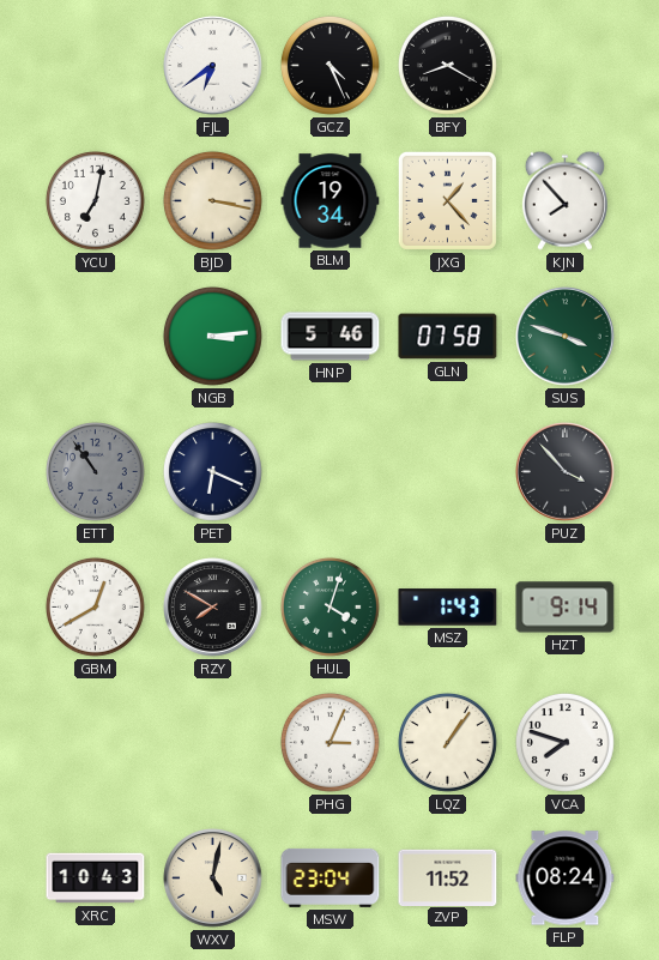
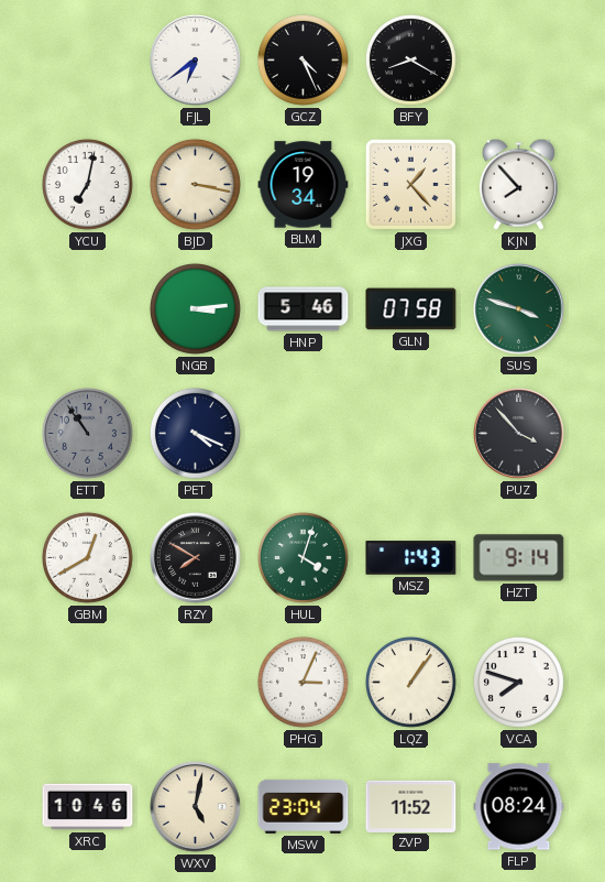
PET: 6:19 -> 4:19 (195, 433)
XRC: 10:43 -> 10:46 (88, 807)
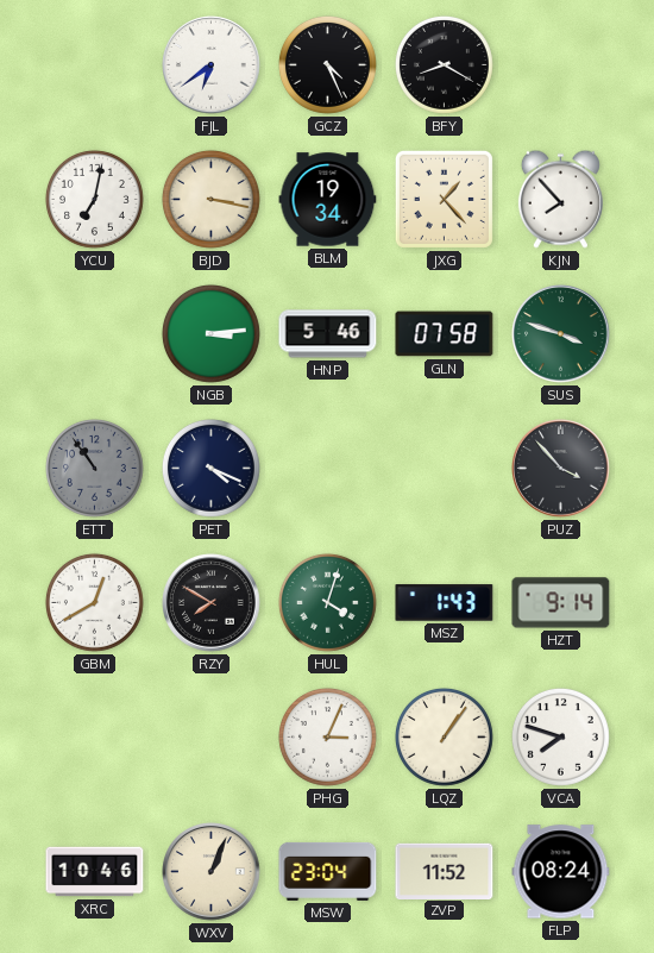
WXV: 5:02 -> 1:04 (212, 872)
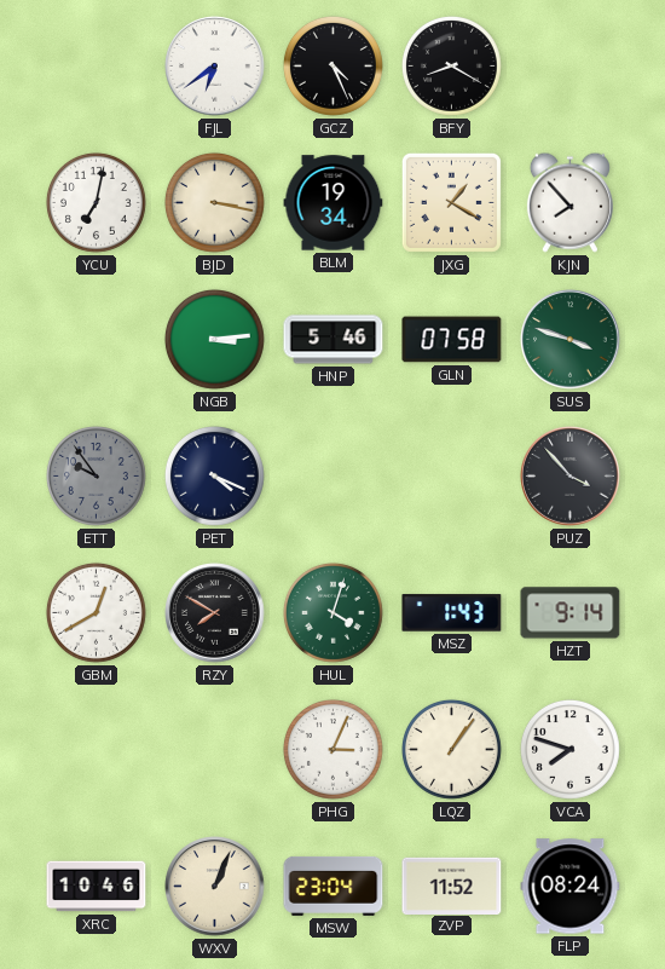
JXG: 1:23 -> 1:20 (451, 202)
ETT: 10:54 -> 9:54 (96, 475)
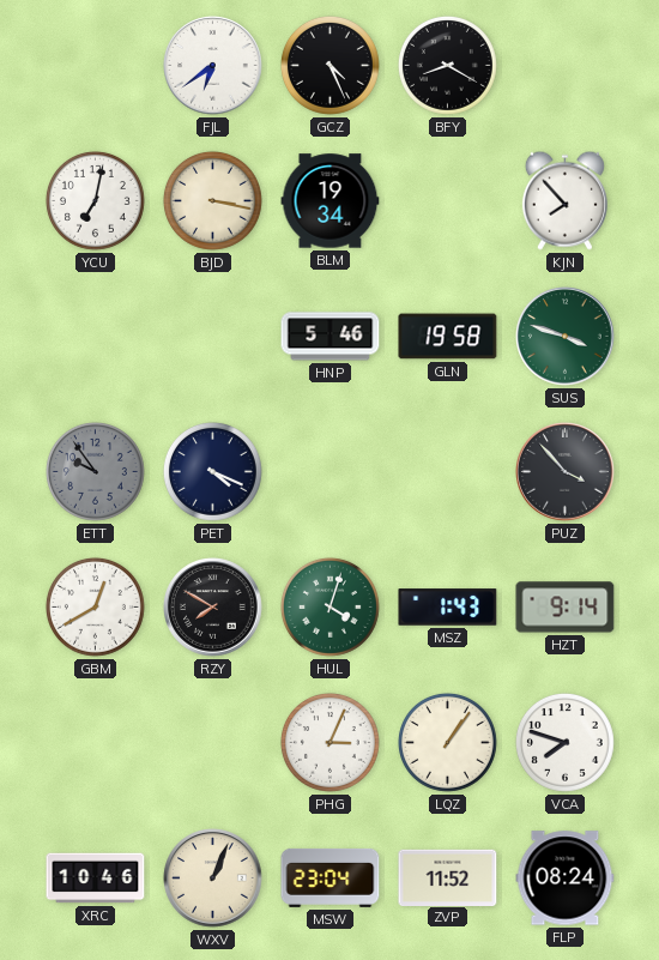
JXG: 1:20 -> none (451, 202)
NGB: 3:14 -> none (214, 339)
GLN: 07:58 -> 19:58 (448, 337)
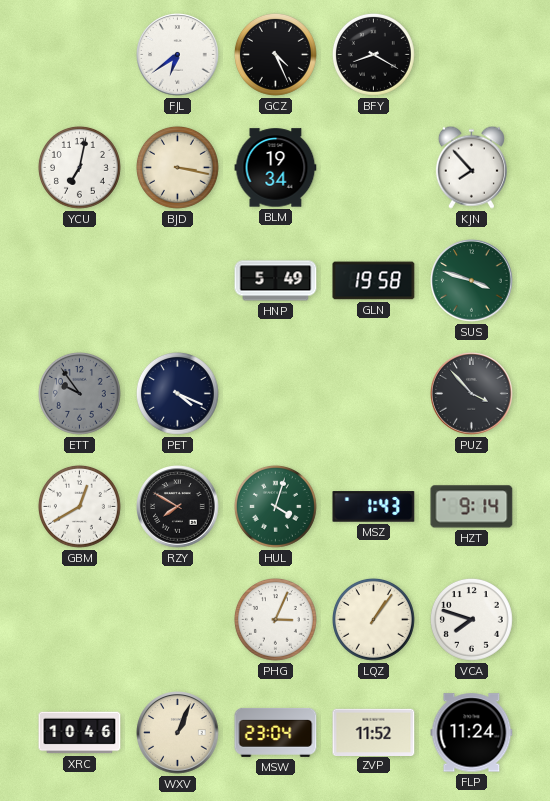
HNP: 5:46 -> 5:49 (276, 281)
FLP: 08:24 -> 11:24 (472, 733)
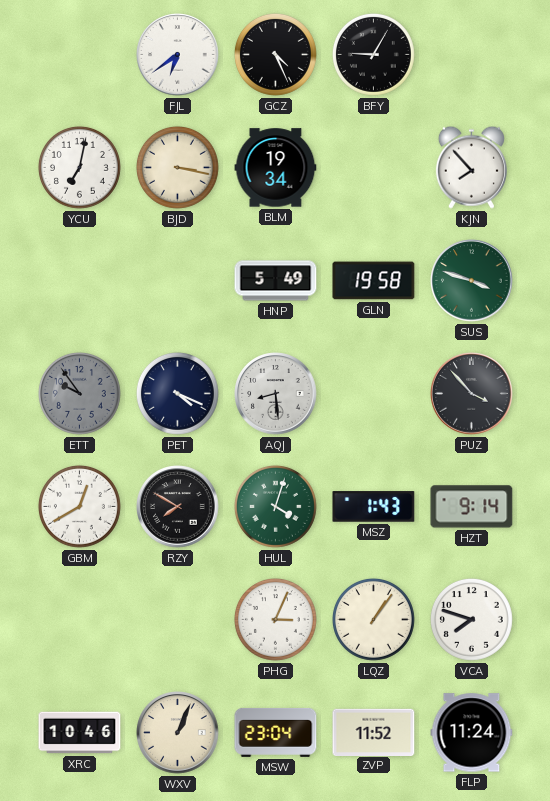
BFY: 8:20 -> 9:05 (373, 54)
AQJ: none -> 8:29 (276, 394)
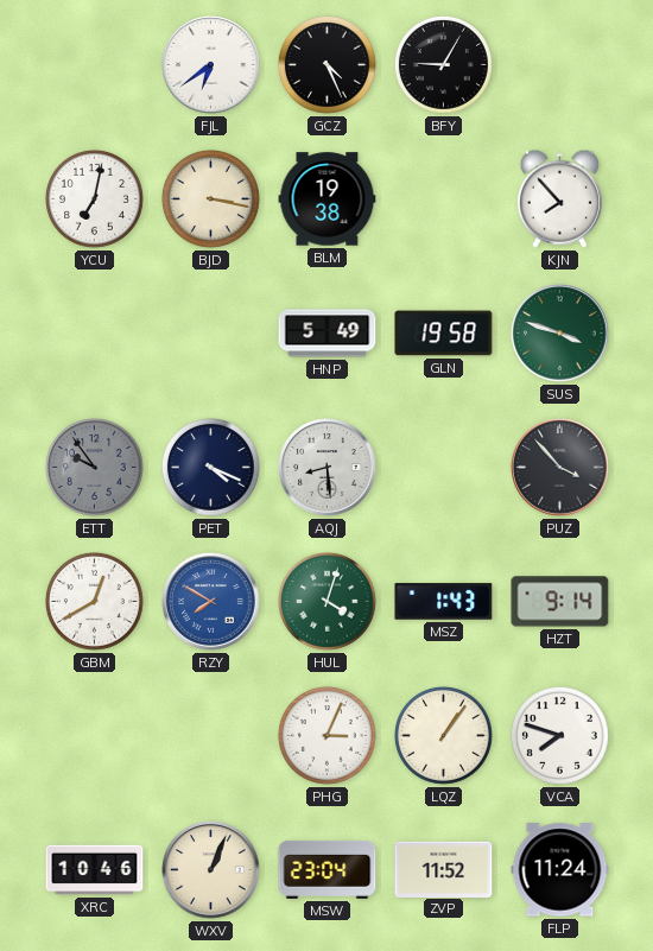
BLM: 19:34 -> 19:38 (328, 199)
RZY dial: black -> blue (211, 602)
